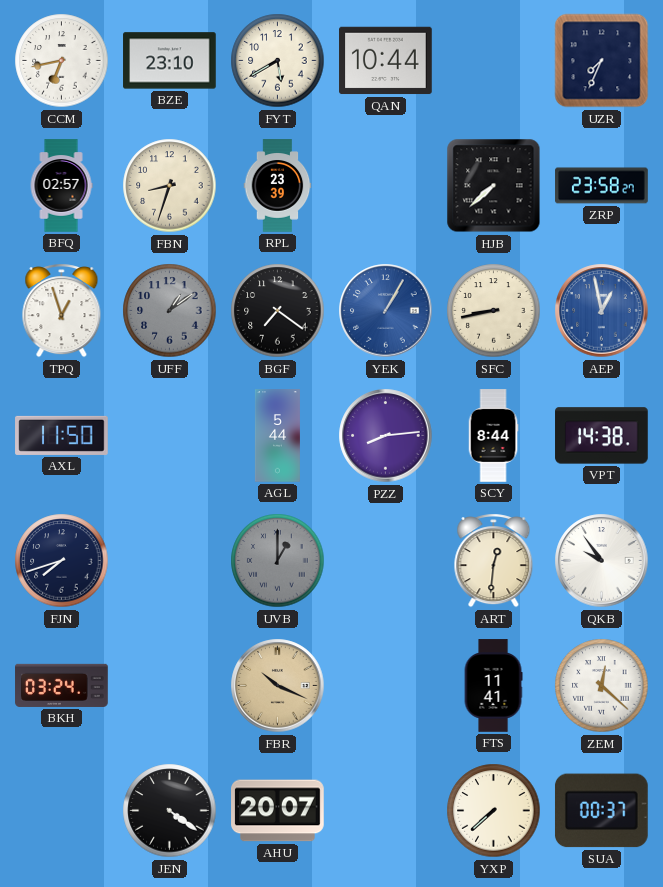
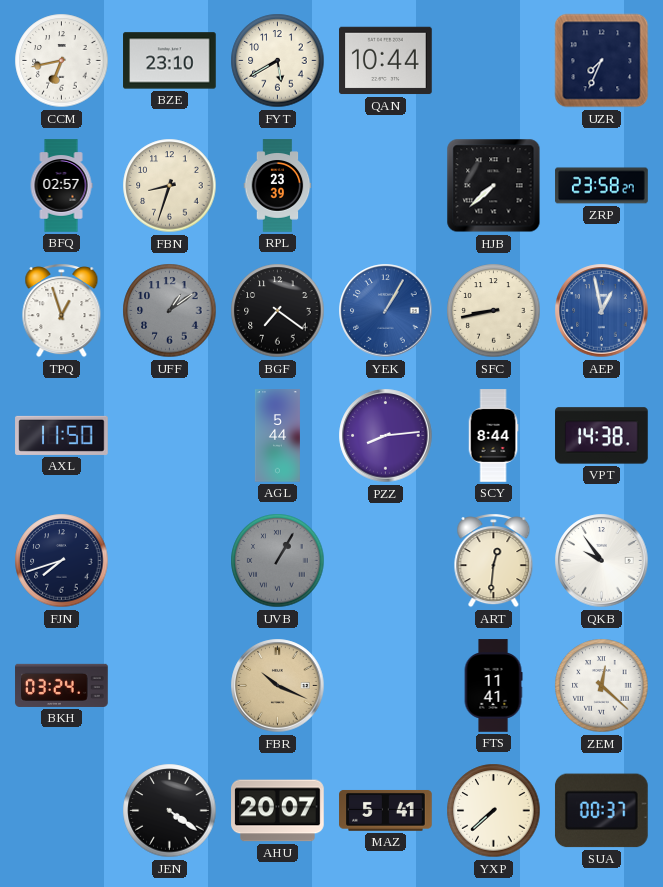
UVB: 1:00 -> 1:05 (278, 561)
MAZ: none -> 5:41 (386, 810)
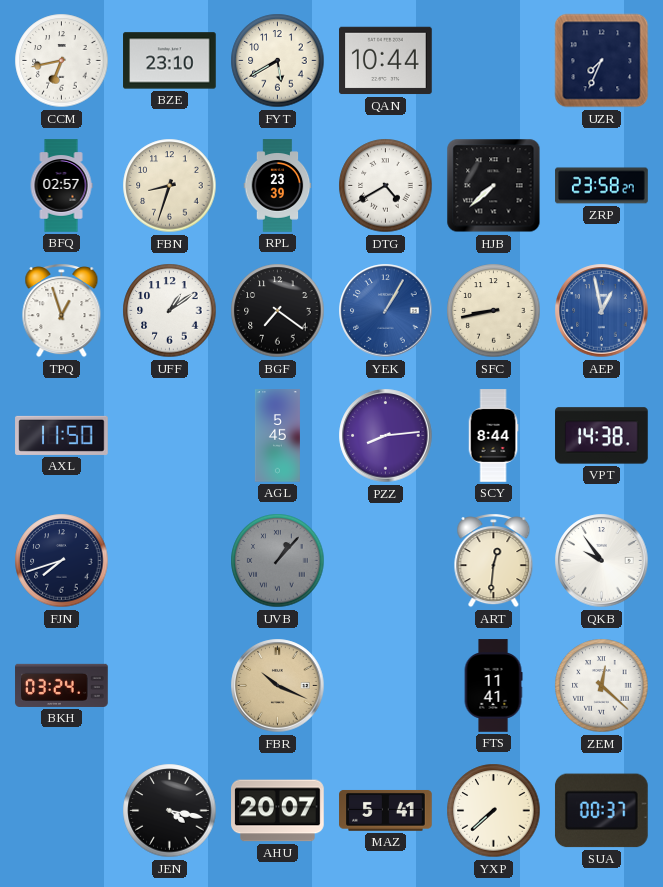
DTG: none -> 4:40 (386, 186)
UFF dial: grey -> white (170, 311)
AGL: 5:44 -> 5:45 (277, 436)
UVB: 1:05 -> 1:07 (278, 561)
JEN: 4:21 -> 4:17 (170, 811)
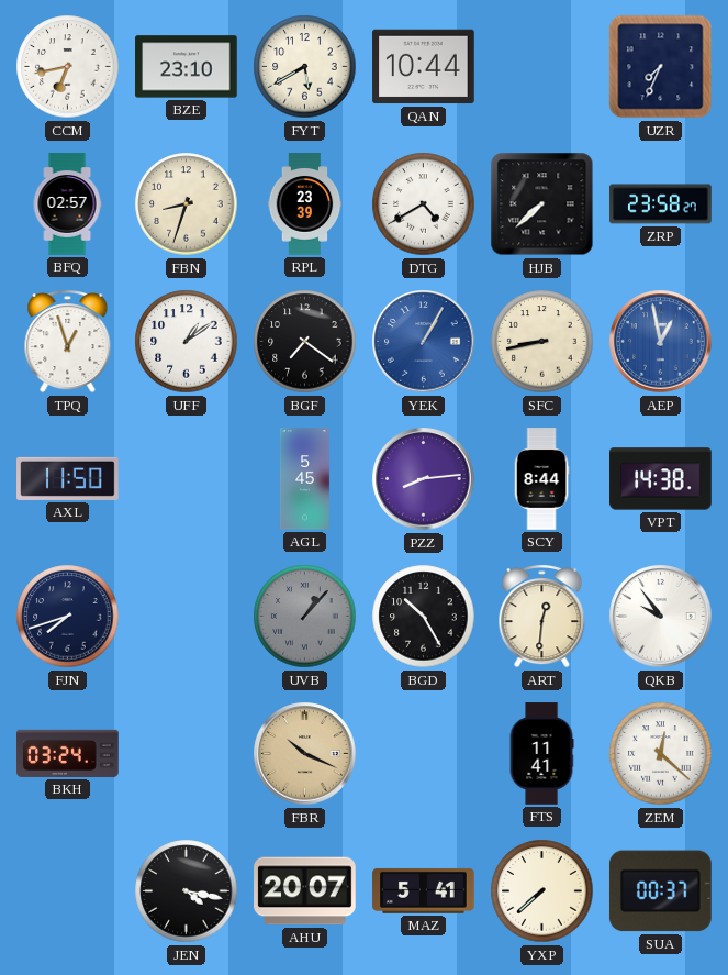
BGD: none -> 10:25 (424, 617)
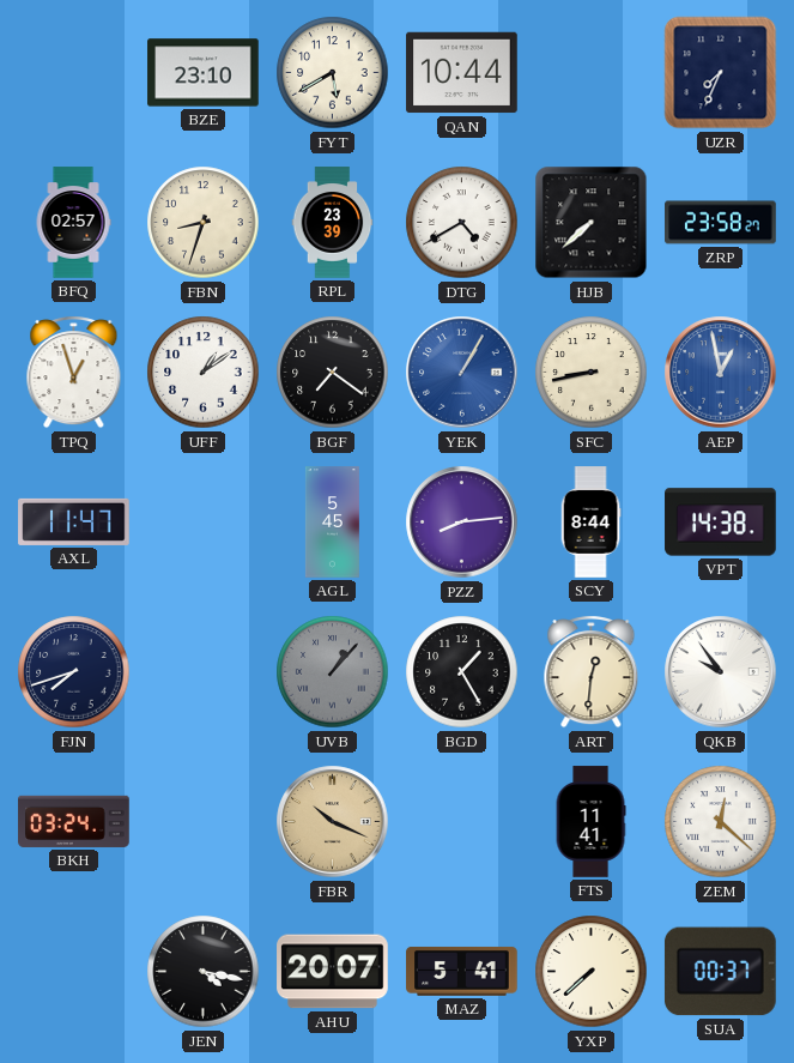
CCM: 6:43 -> none (68, 67)
AXL: 11:50 -> 11:47 (74, 521)
BGD: 10:25 -> 1:25 (462, 672)
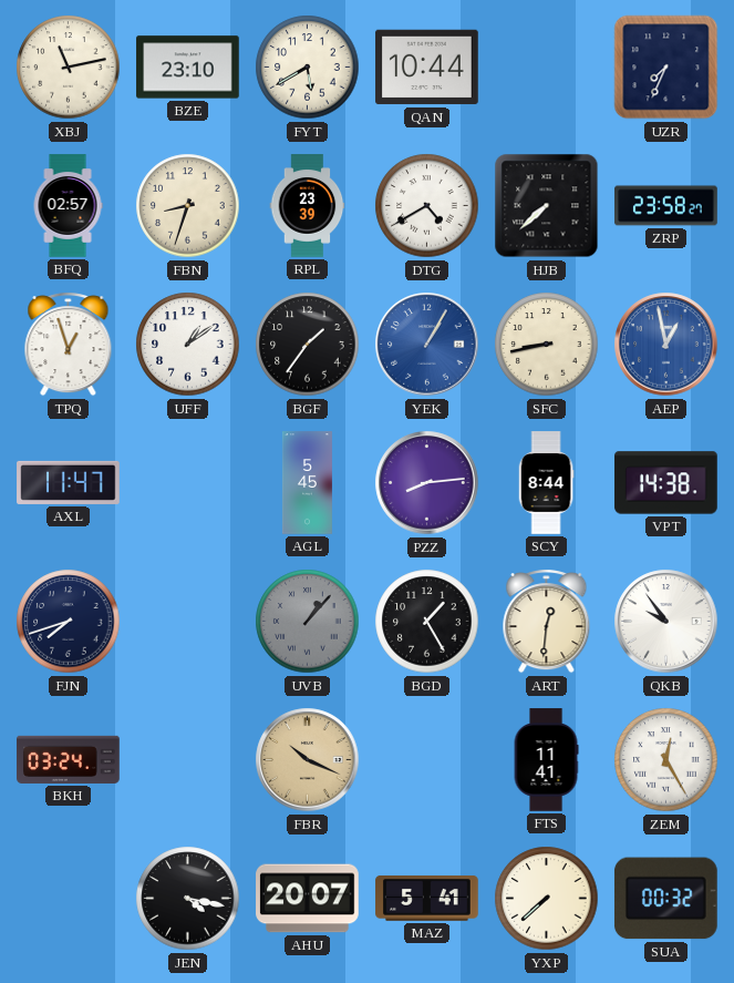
XBJ: none -> 11:13 (69, 68)
BGF: 7:21 -> 1:36 (308, 345)
ZEM: 12:22 -> 12:25 (666, 760)
SUA: 00:37 -> 00:32 (665, 899)
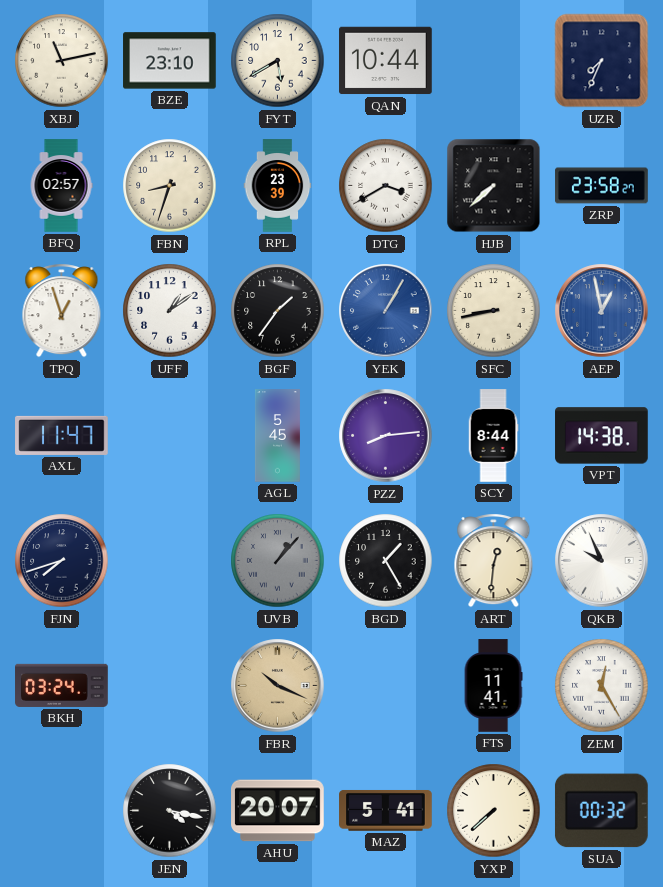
DTG: 4:40 -> 3:40 (386, 186)
QKB: 9:54 -> 9:56 (602, 561)
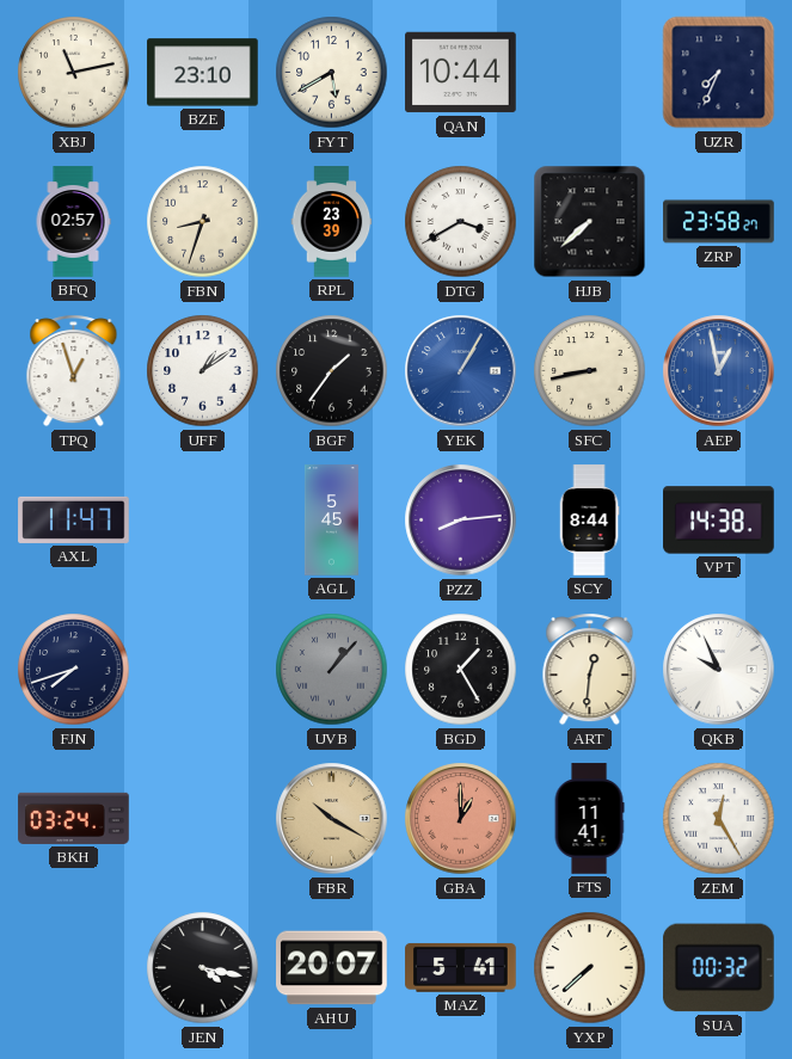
FBR: 10:19 -> 10:20 (332, 819)
GBA: none -> 1:00 (461, 819)
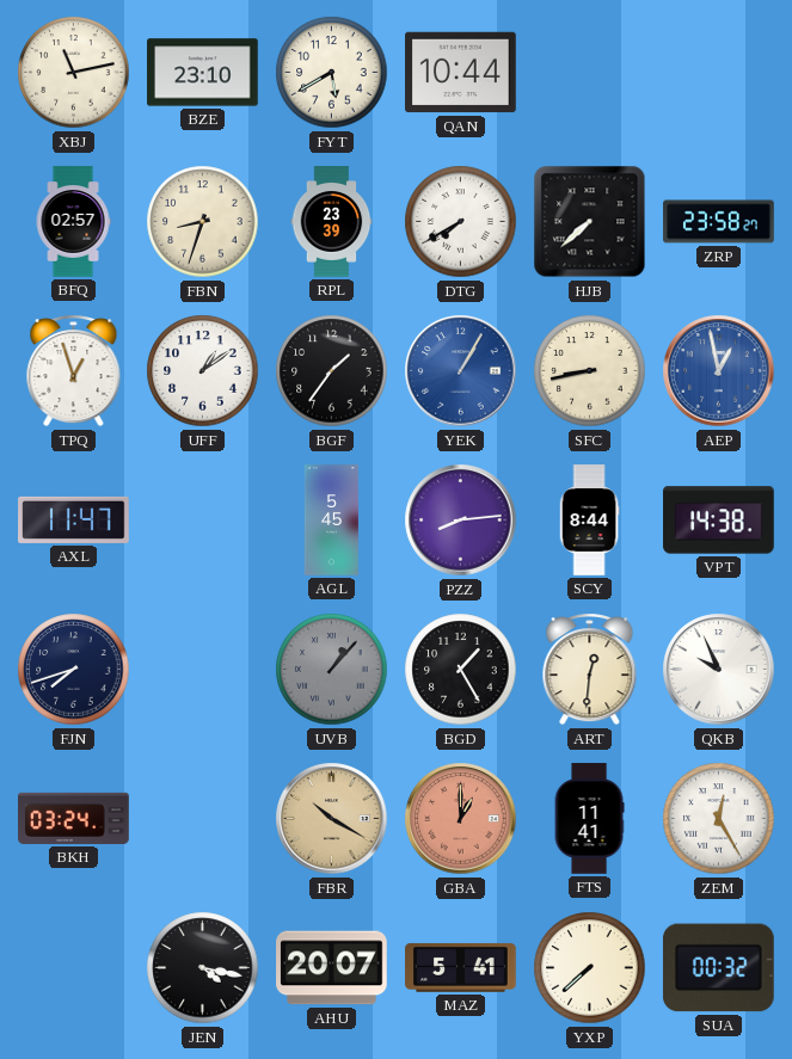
UZR: 7:34 -> none (719, 73)
DTG: 3:40 -> 7:40 (461, 222)
